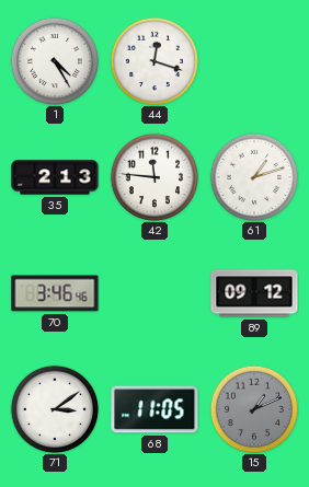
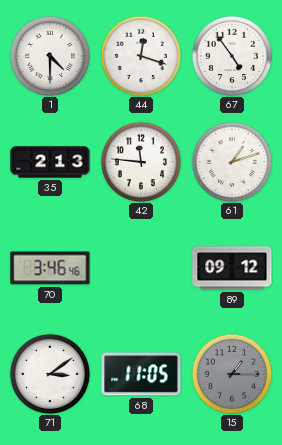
1: 4:25 -> 4:30 (49, 55)
67: none -> 4:54 (231, 55)
15: 1:11 -> 1:15 (231, 373)
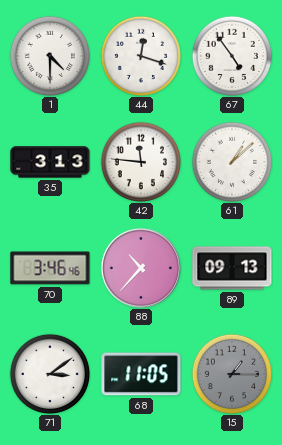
35: 2:13 -> 3:13 (50, 162)
61: 1:12 -> 1:08 (231, 161)
88: none -> 10:37 (141, 268)
89: 09:12 -> 09:13 (232, 268)
